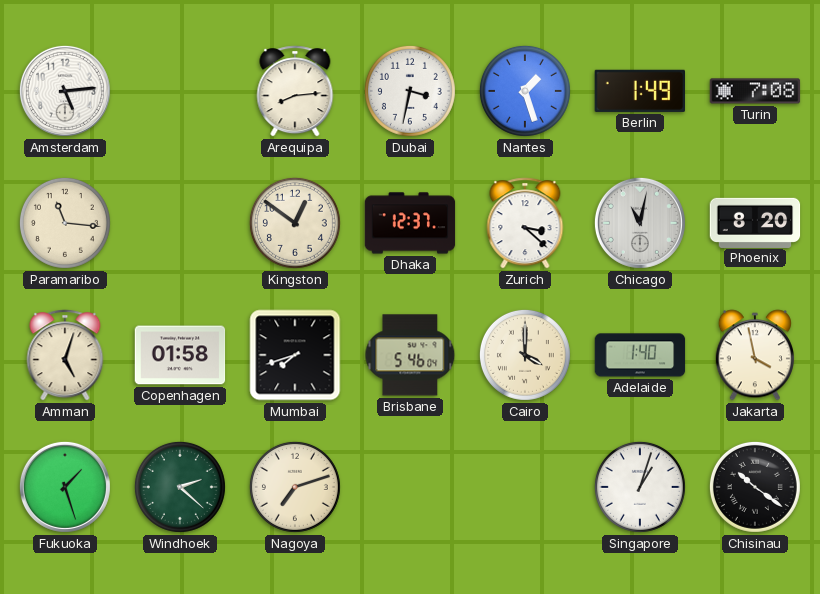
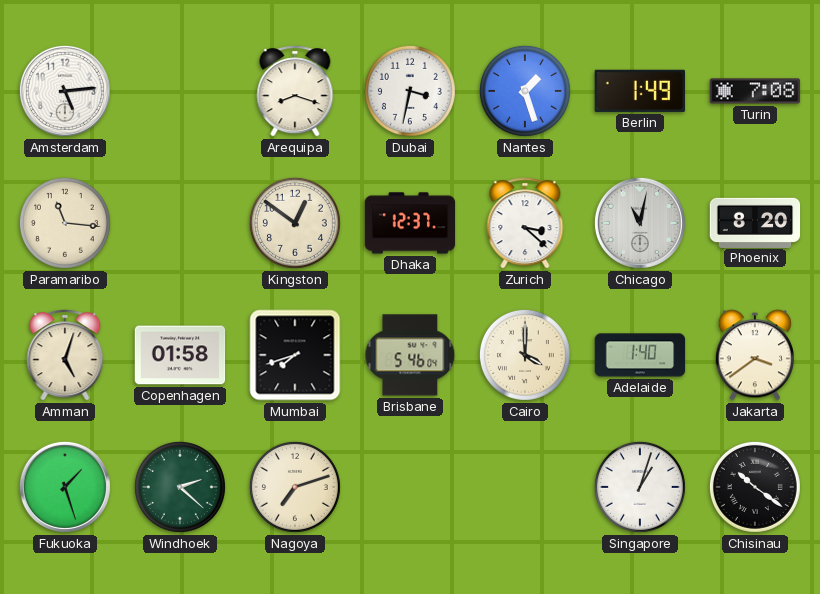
Arequipa: 8:14 -> 8:18 (295, 91)
Jakarta: 3:58 -> 3:39 (755, 355)
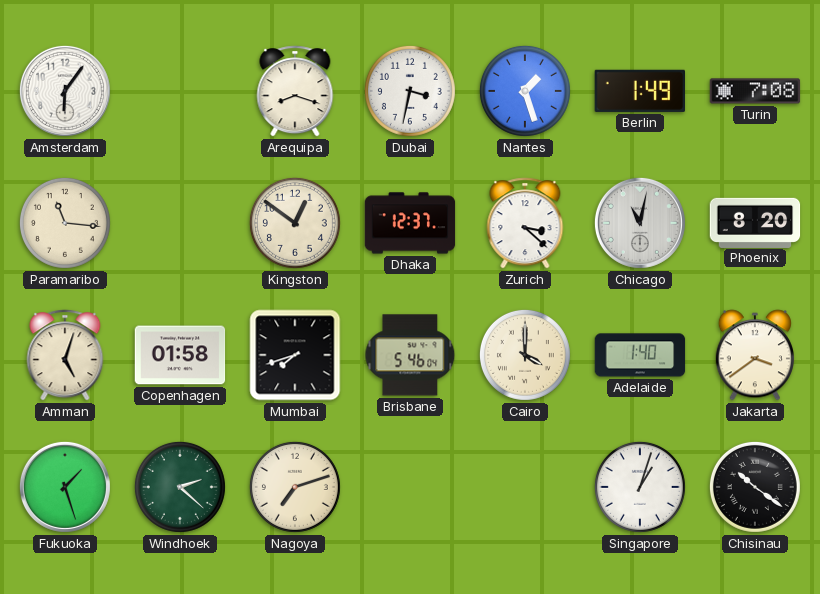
Amsterdam: 5:14 -> 6:06 (65, 91)
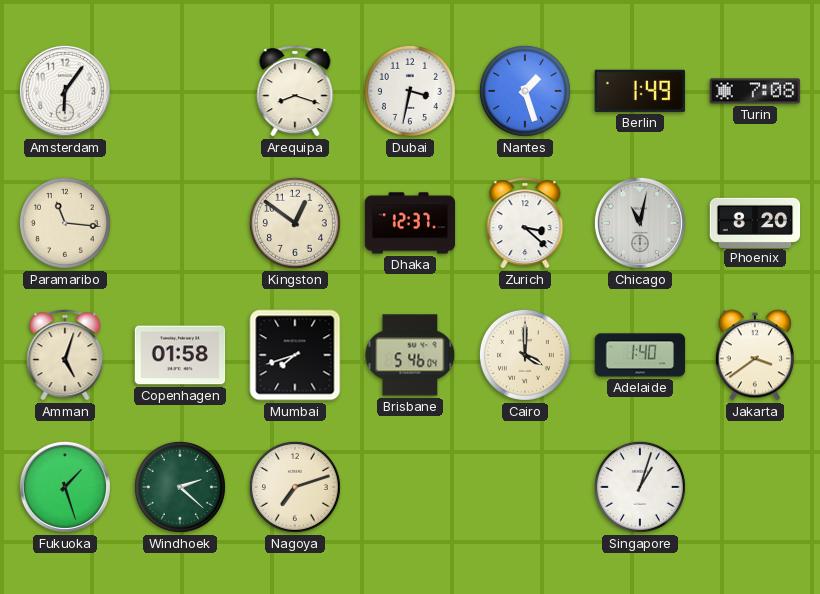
Chisinau: 10:21 -> none (755, 487)
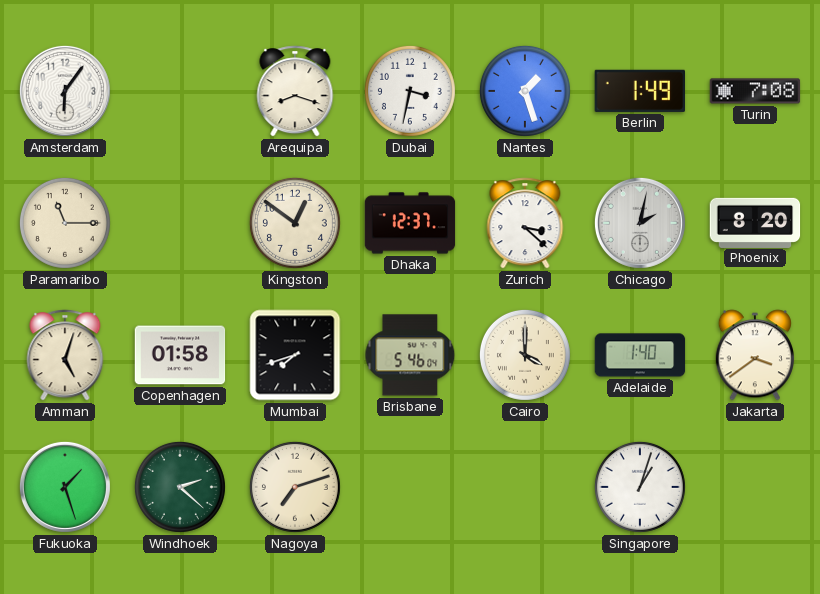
Paramaribo: 11:16 -> 11:15 (65, 223)
Chicago: 11:02 -> 2:02 (640, 223)
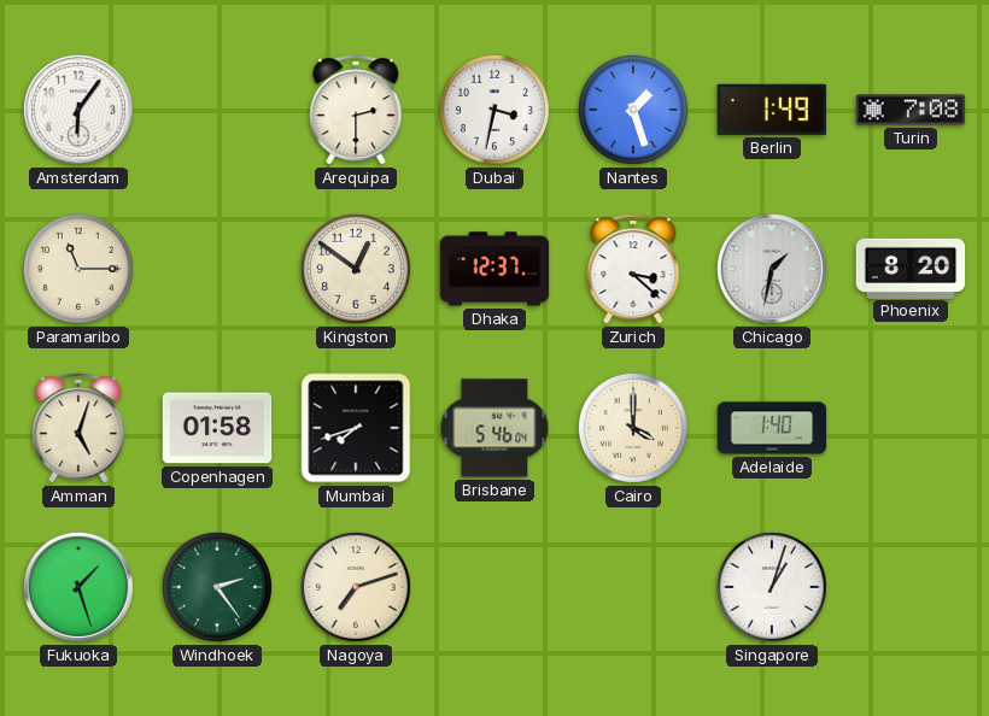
Arequipa: 8:18 -> 2:30 (356, 110)
Chicago: 2:02 -> 1:32 (772, 269)
Jakarta: 3:39 -> none (755, 355)
Windhoek: 2:22 -> 2:24 (217, 587)
